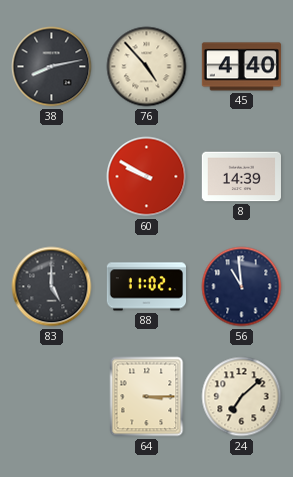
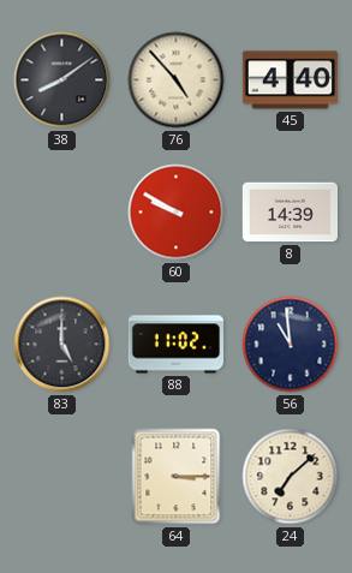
38: 8:13 -> 8:09 (62, 80)
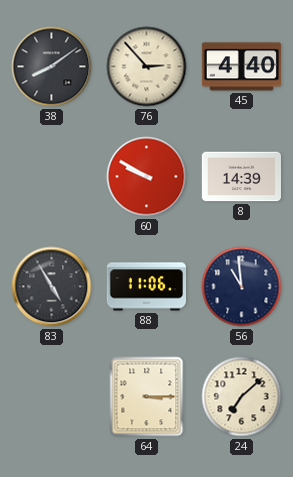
76: 4:53 -> 2:53 (147, 67)
83: 5:00 -> 4:55 (52, 287)
88: 11:02 -> 11:06 (146, 287)
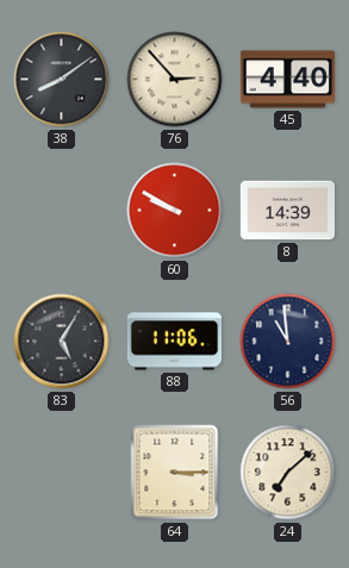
83: 4:55 -> 5:05 (62, 342)
